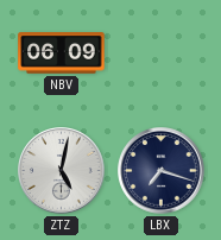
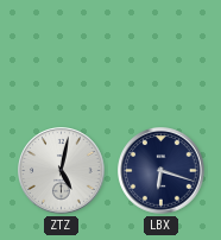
NBV: 06:09 -> none (62, 53)
LBX: 7:18 -> 6:18 (162, 171)
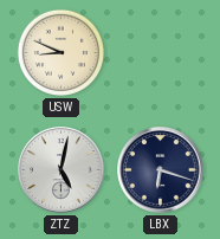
USW: none -> 8:49 (60, 52)
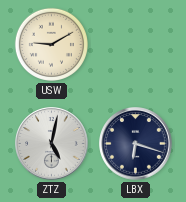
USW: 8:49 -> 9:10 (51, 44)
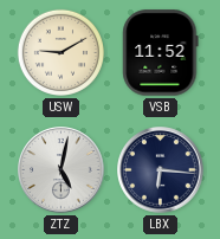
VSB: none -> 11:52 (161, 53)
LBX: 6:18 -> 6:16 (161, 170)
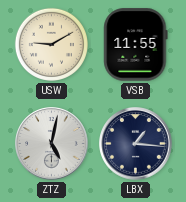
VSB: 11:52 -> 11:55 (136, 45)
LBX: 6:16 -> 1:16 (136, 144)
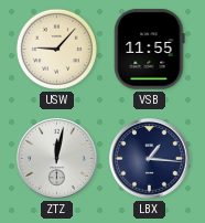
USW: 9:10 -> 9:07 (56, 49)
ZTZ: 5:02 -> 12:02 (57, 159)
